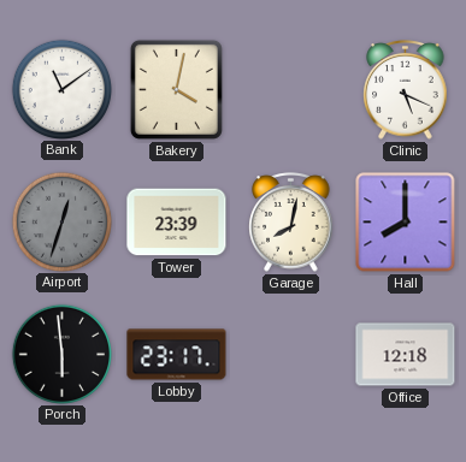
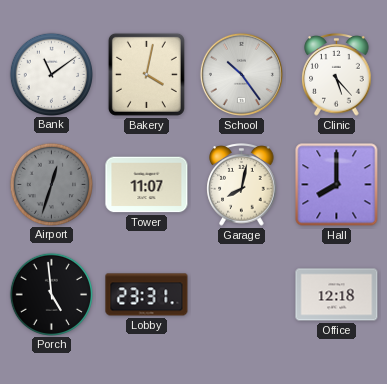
School: none -> 10:24 (241, 74)
Clinic: 5:19 -> 5:23 (337, 75)
Tower: 23:39 -> 11:07 (147, 185)
Porch: 5:59 -> 4:59 (51, 294)
Lobby: 23:17 -> 23:31 (147, 295)
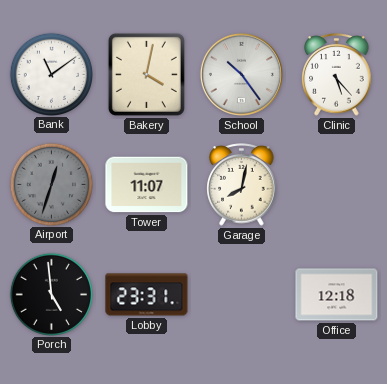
Hall: 8:00 -> none (337, 185)
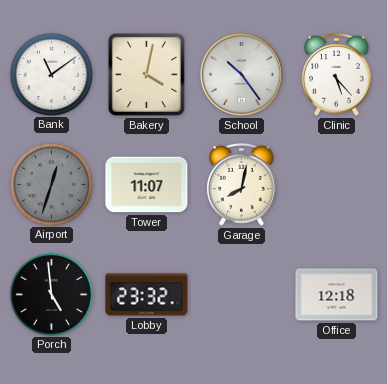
Lobby: 23:31 -> 23:32 (147, 295)
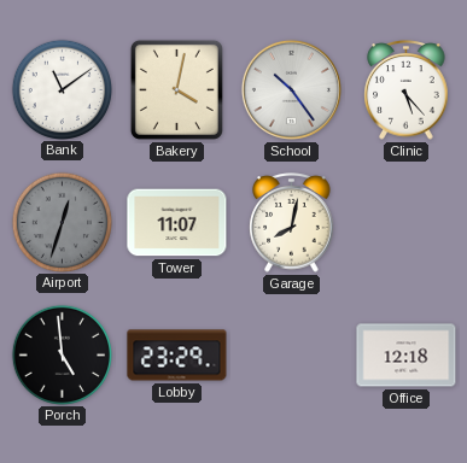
Lobby: 23:32 -> 23:29 (177, 356)
